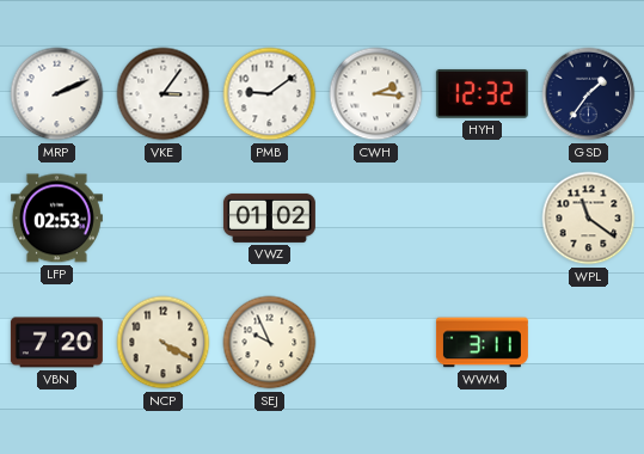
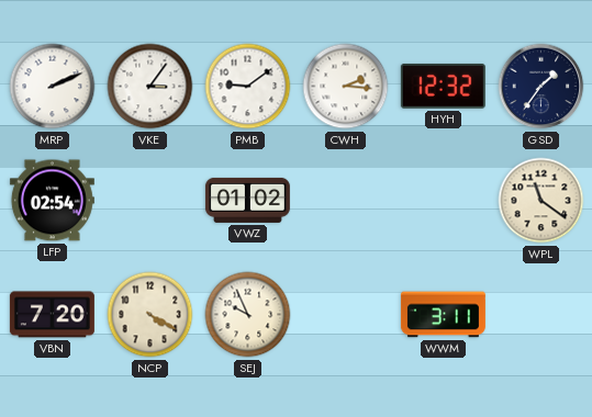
LFP: 02:53 -> 02:54 (52, 201)
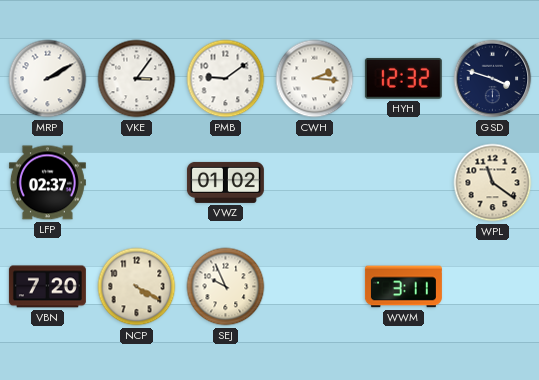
MRP: 2:11 -> 2:10 (48, 79)
GSD: 1:36 -> 3:48 (493, 79)
LFP: 02:54 -> 02:37 (47, 183)
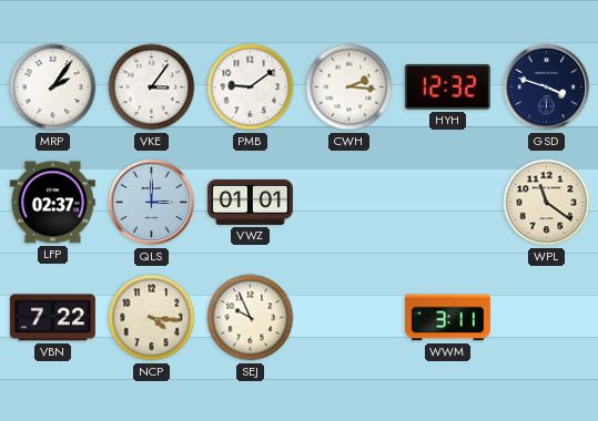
MRP: 2:10 -> 2:06 (53, 88)
QLS: none -> 3:00 (152, 203)
VWZ: 01:02 -> 01:01 (250, 202)
VBN: 7:20 -> 7:22 (52, 318)
NCP: 4:20 -> 4:16 (152, 318)
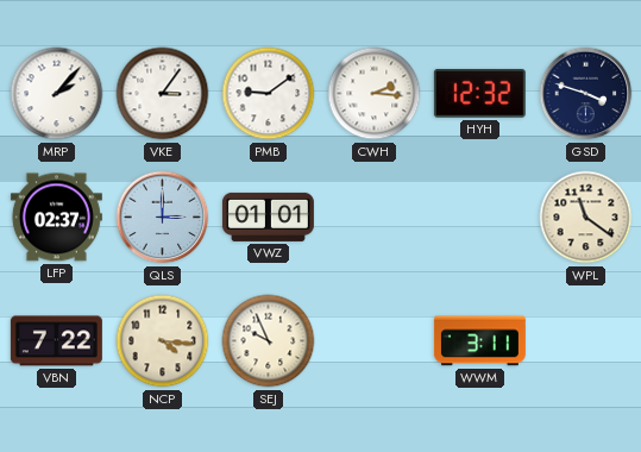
MRP: 2:06 -> 2:07 (57, 94)
